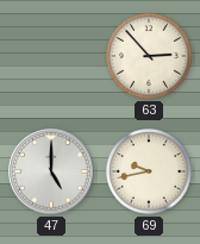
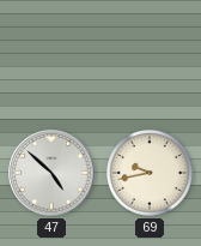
63: 2:53 -> none (149, 56)
47: 5:00 -> 4:52 (51, 173)
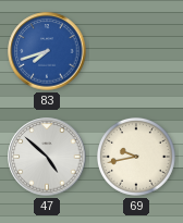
83: none -> 7:42 (47, 51)
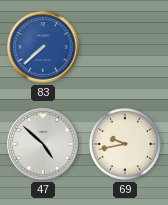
83: 7:42 -> 7:38 (43, 47)
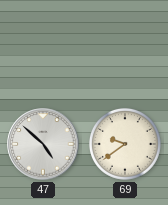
83: 7:38 -> none (43, 47)
69: 9:43 -> 9:39 (125, 144)
